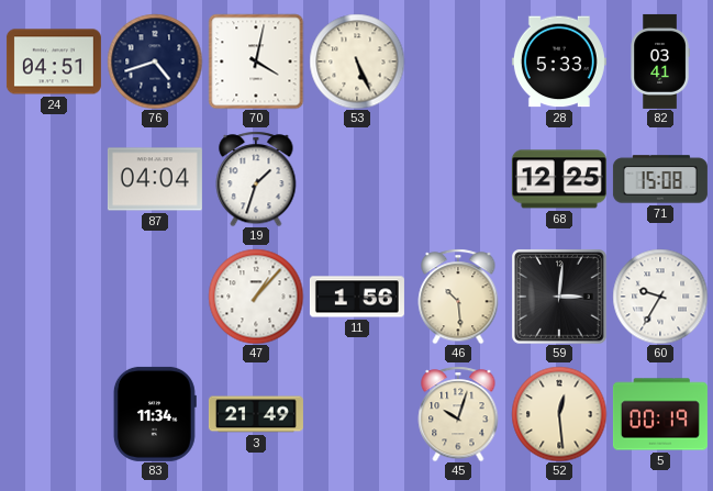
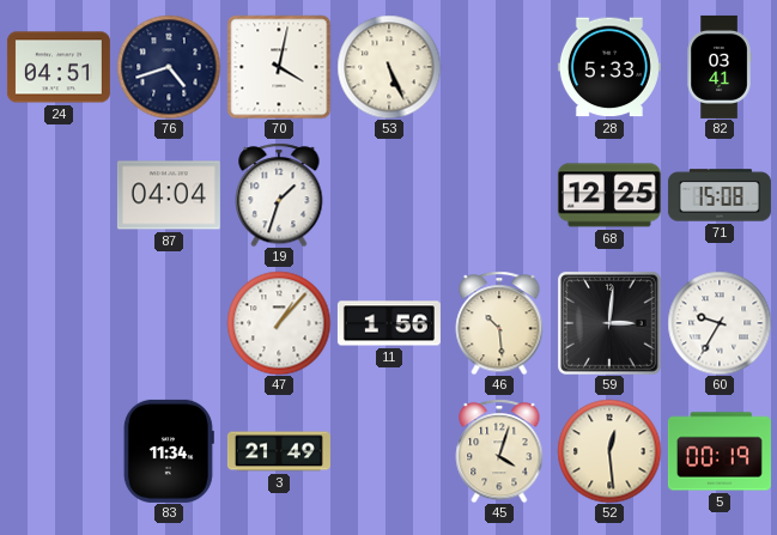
45: 10:03 -> 4:03 (499, 451)
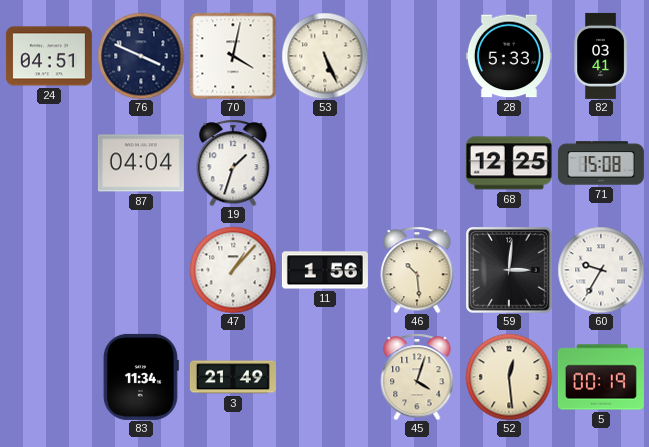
76: 4:42 -> 3:49 (141, 56)
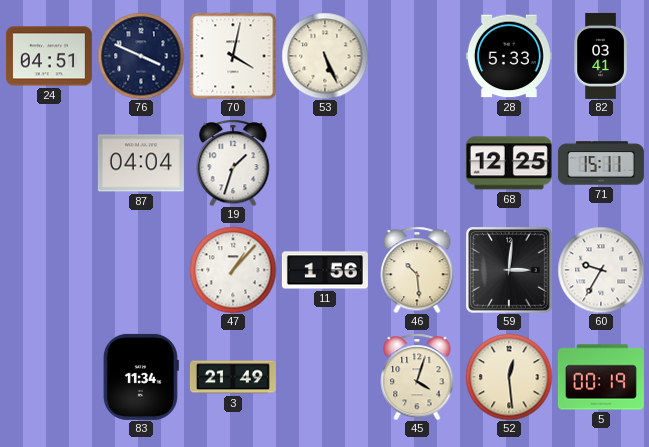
71: 15:08 -> 15:11 (601, 163)
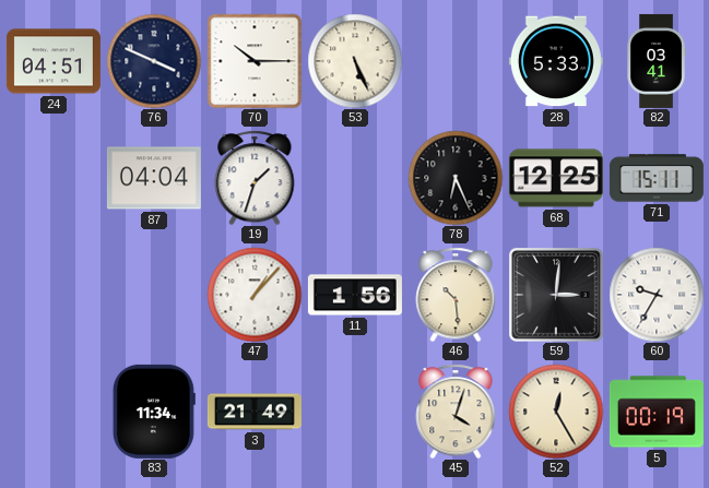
70: 4:02 -> 10:15 (255, 61)
78: none -> 6:26 (456, 178)
52: 12:29 -> 12:25 (556, 412)
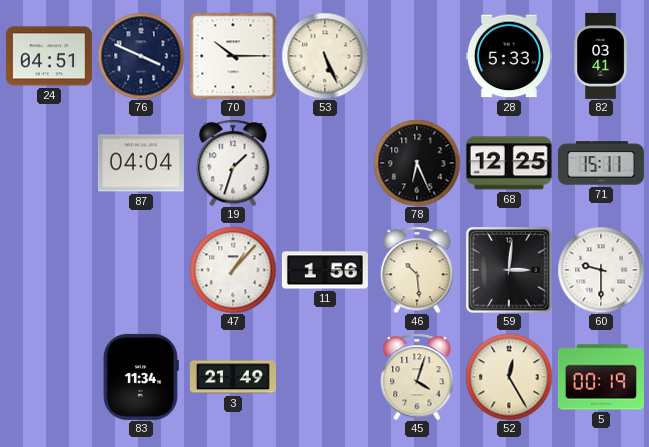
60: 9:35 -> 9:30 (601, 270)
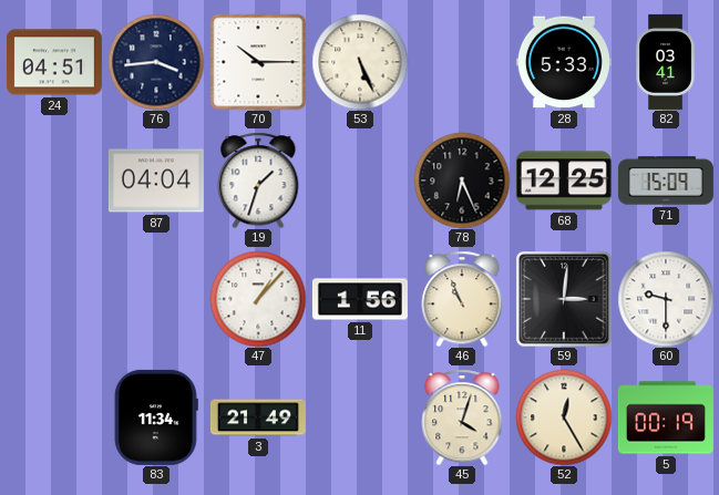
76: 3:49 -> 3:44 (156, 62)
71: 15:11 -> 15:09 (666, 181)
46: 10:29 -> 10:56 (462, 299)
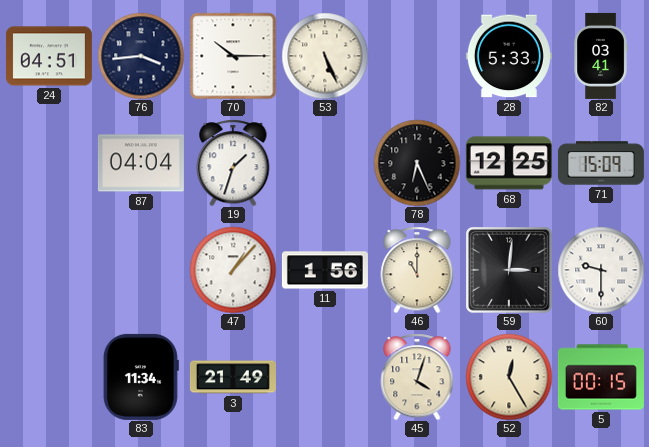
46: 10:56 -> 11:00 (417, 270)
5: 00:19 -> 00:15 (601, 377)
